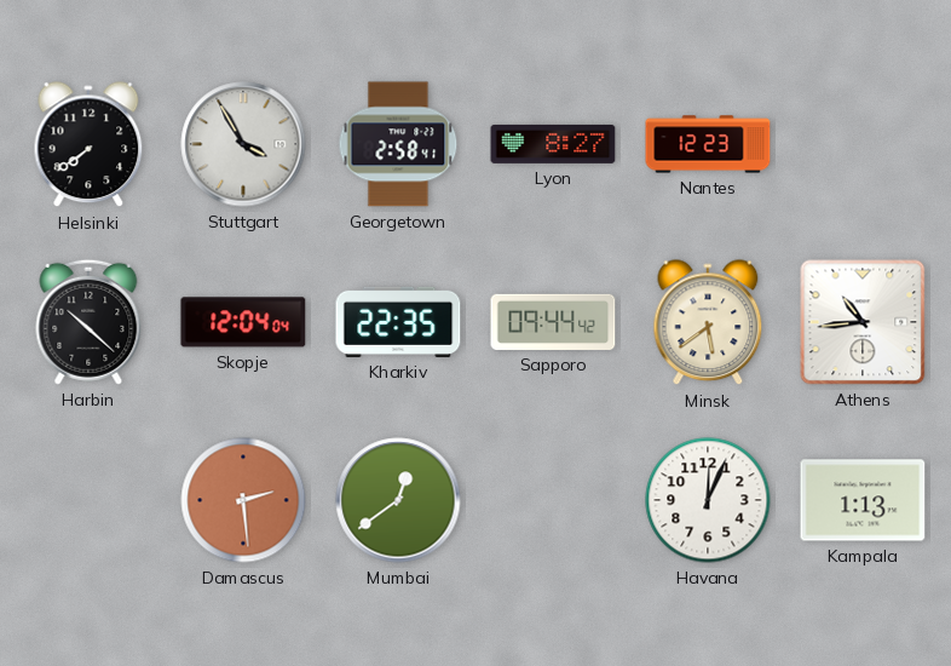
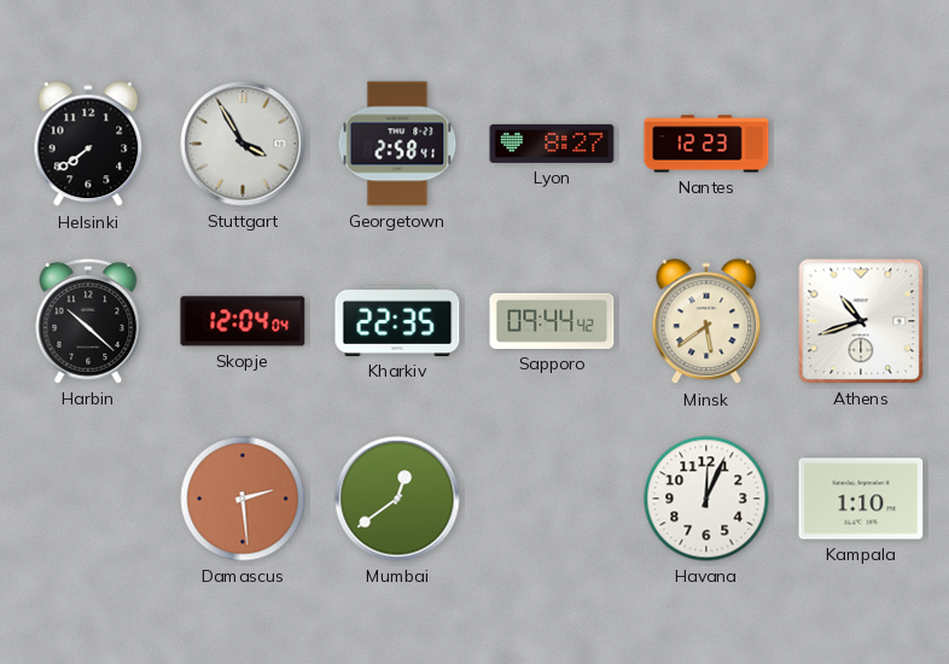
Athens: 10:44 -> 10:42 (861, 321)
Kampala: 1:13 -> 1:10 (861, 499)
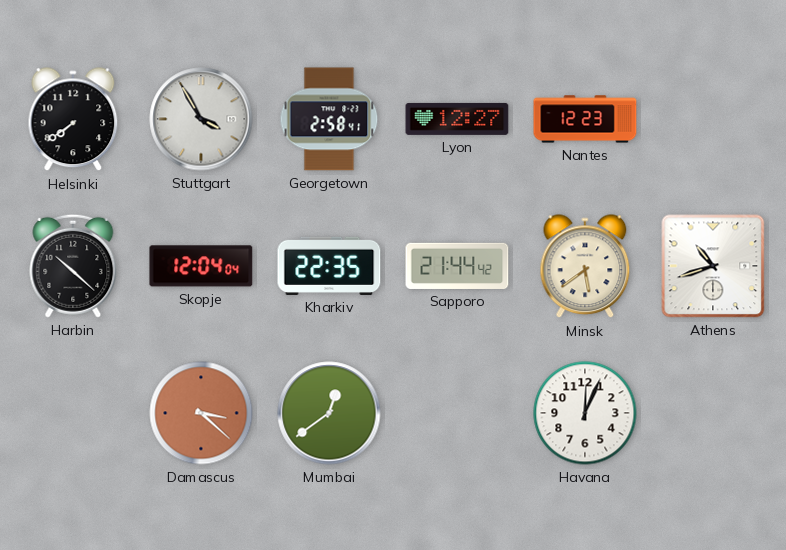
Lyon: 8:27 -> 12:27 (457, 119)
Sapporo: 09:44 -> 21:44 (457, 266)
Damascus: 2:29 -> 3:22 (201, 413)
Kampala: 1:10 -> none (861, 499)
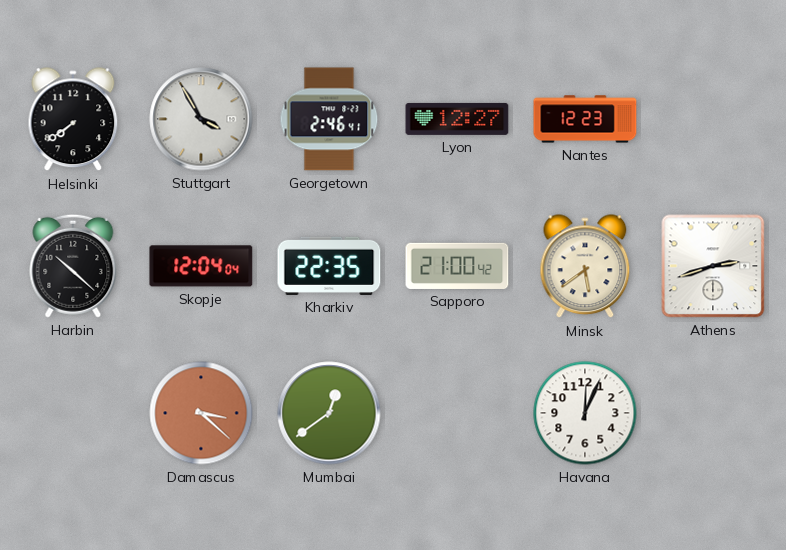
Georgetown: 2:58 -> 2:46 (329, 119)
Sapporo: 21:44 -> 21:00 (457, 266)
Athens: 10:42 -> 2:42 (713, 266)
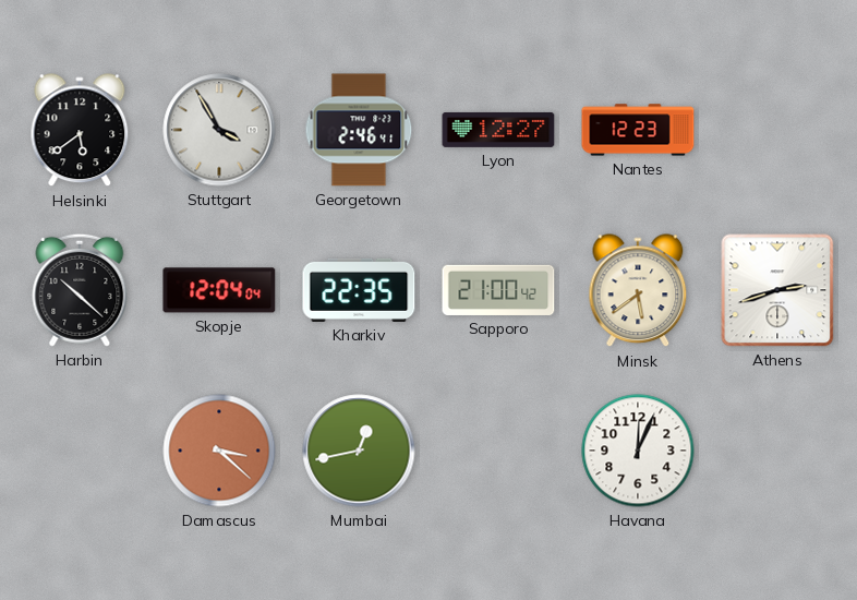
Helsinki: 7:39 -> 5:39 (80, 131)
Mumbai: 12:39 -> 12:43 (359, 451)
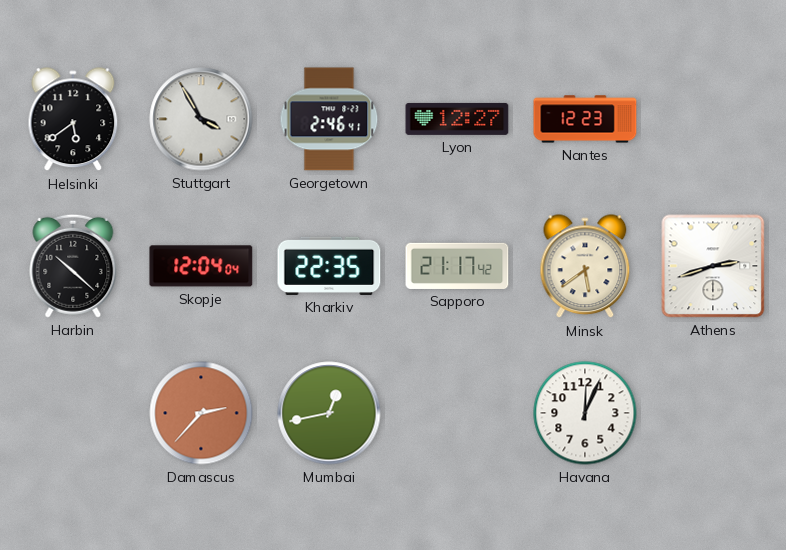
Sapporo: 21:00 -> 21:17 (457, 266)
Damascus: 3:22 -> 2:37 (201, 413)
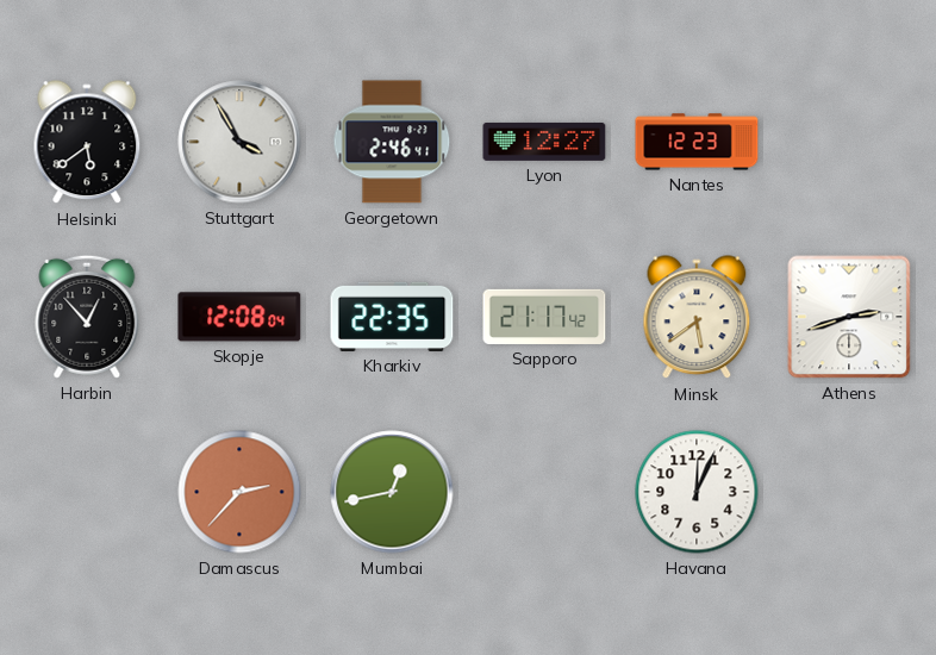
Harbin: 10:22 -> 12:53 (87, 317)
Skopje: 12:04 -> 12:08 (239, 317)
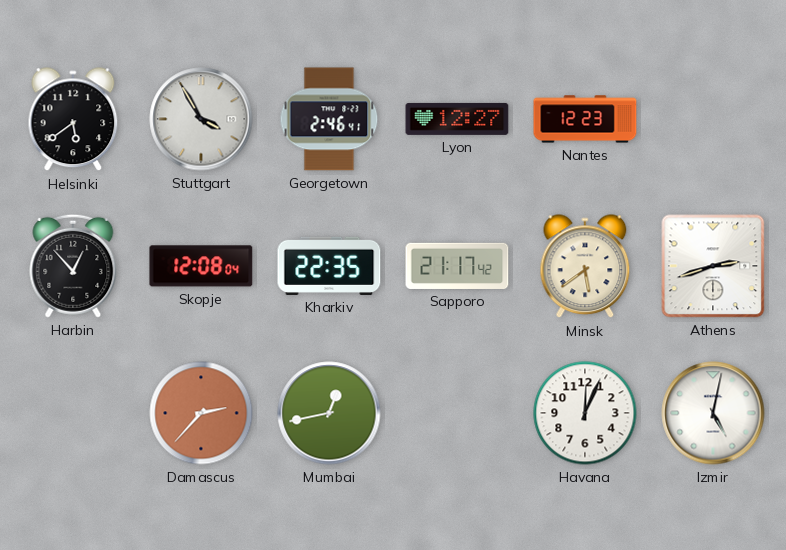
Izmir: none -> 5:02 (713, 413)
